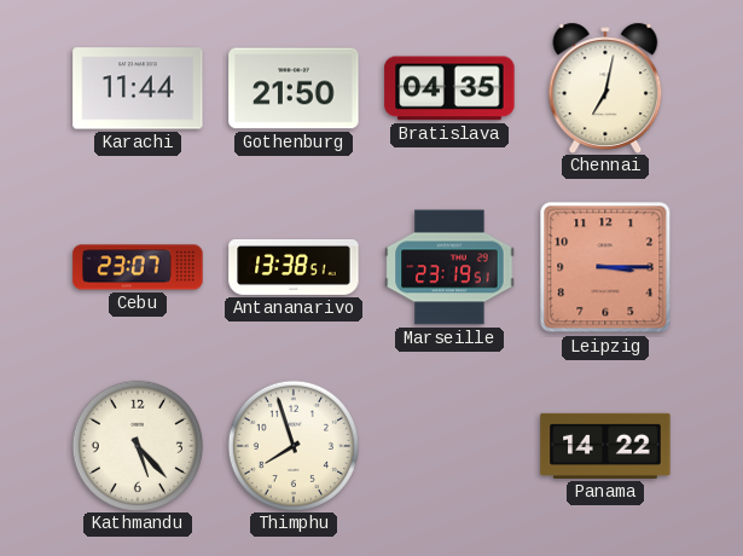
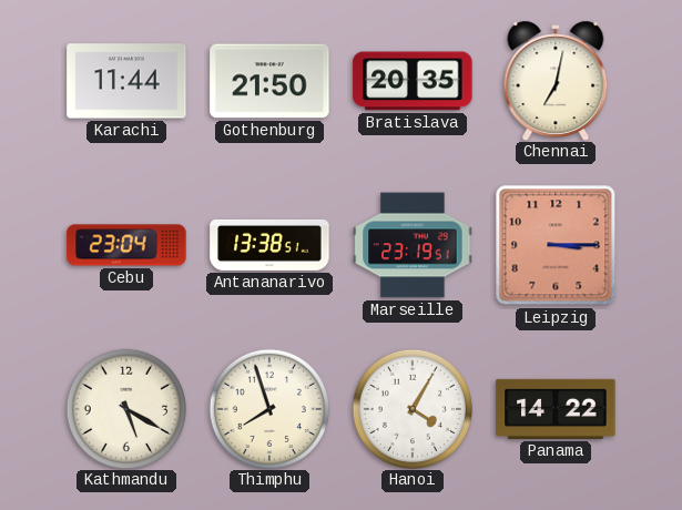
Bratislava: 04:35 -> 20:35 (413, 81)
Cebu: 23:07 -> 23:04 (126, 245)
Kathmandu: 5:23 -> 5:20 (125, 408)
Hanoi: none -> 4:05 (411, 408)
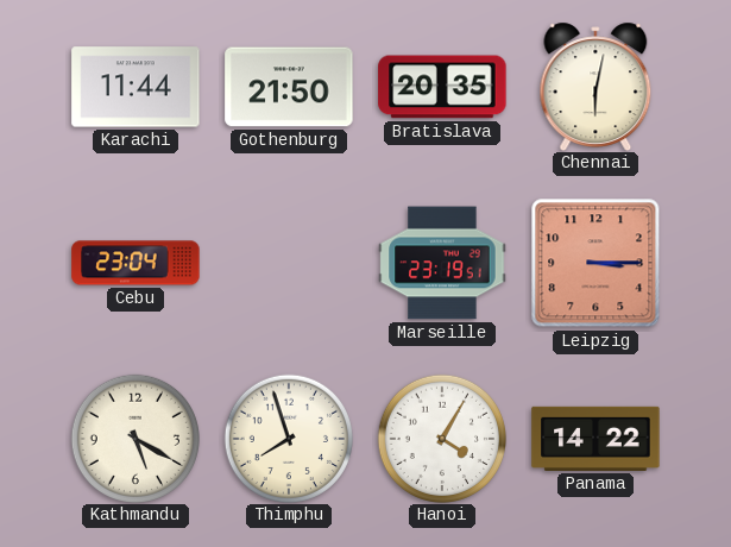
Chennai: 7:02 -> 6:02 (595, 86)
Antananarivo: 13:38 -> none (269, 245)
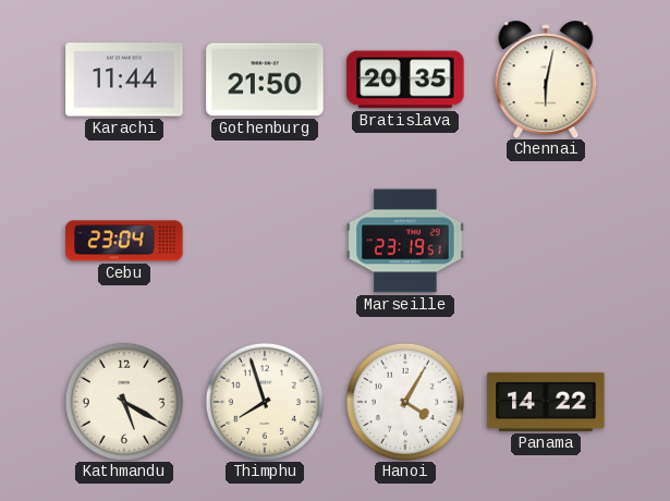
Leipzig: 3:15 -> none (595, 263)
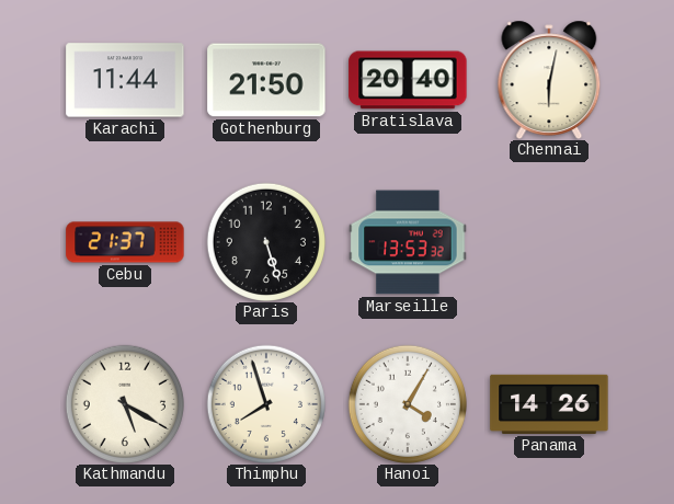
Bratislava: 20:35 -> 20:40 (408, 80)
Cebu: 23:04 -> 21:37 (125, 242)
Paris: none -> 5:27 (265, 241)
Marseille: 23:19 -> 13:53 (408, 242)
Panama: 14:22 -> 14:26 (549, 404)
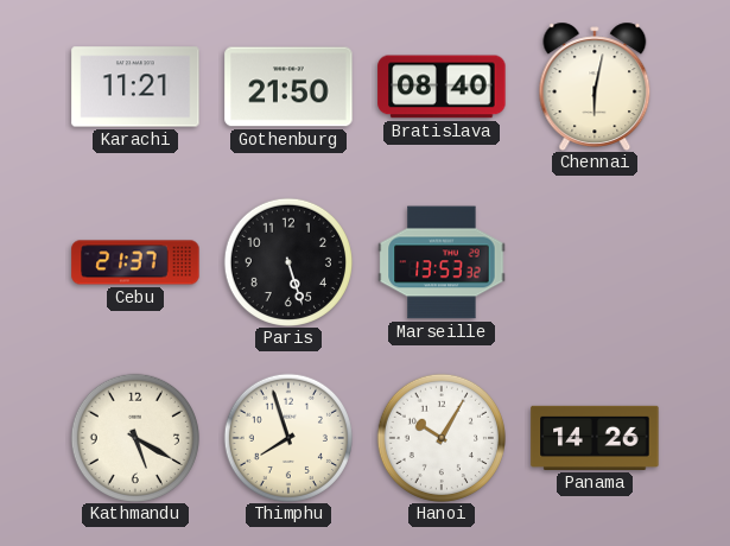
Karachi: 11:44 -> 11:21 (135, 87)
Bratislava: 20:40 -> 08:40 (442, 87)
Hanoi: 4:05 -> 10:05 (440, 437)
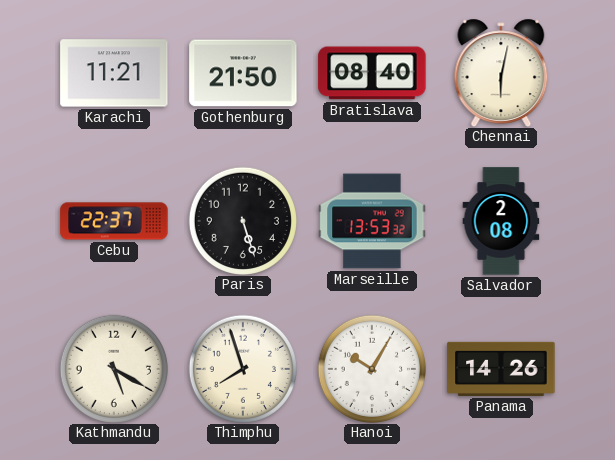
Cebu: 21:37 -> 22:37 (114, 221)
Salvador: none -> 2:08 (501, 221)
